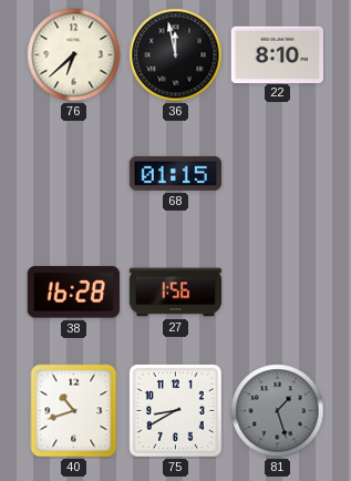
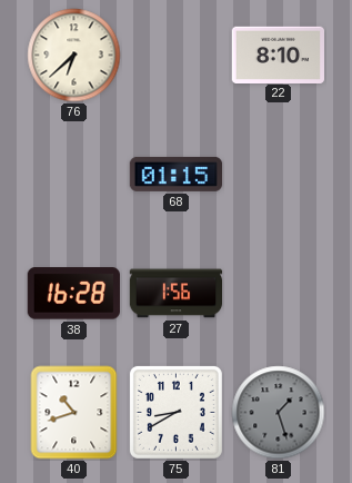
36: 11:58 -> none (176, 55)
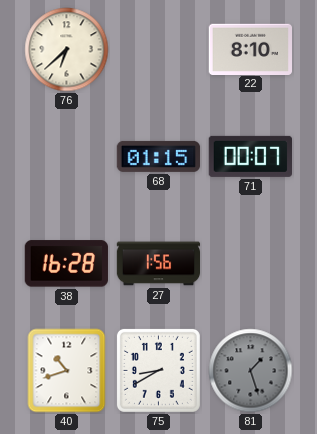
71: none -> 00:07 (250, 156)
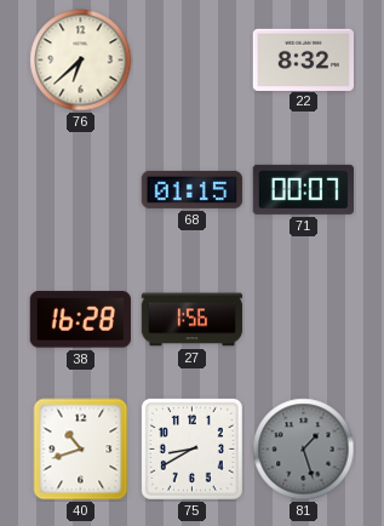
22: 8:10 -> 8:32 (303, 59)
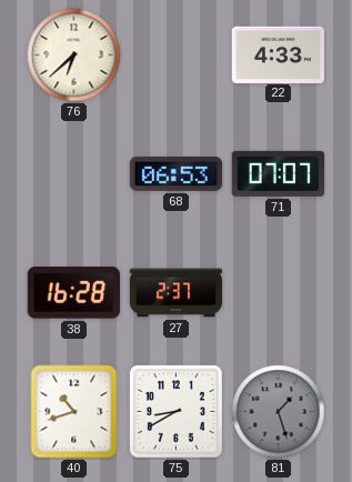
22: 8:32 -> 4:33 (278, 54)
68: 01:15 -> 06:53 (177, 173)
71: 00:07 -> 07:07 (278, 173)
27: 1:56 -> 2:37 (177, 293)
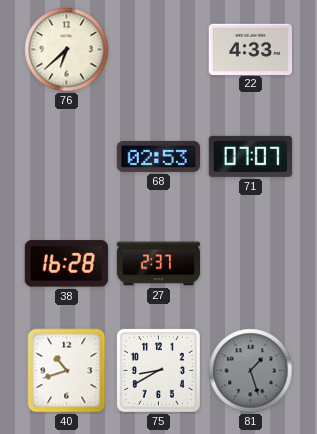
68: 06:53 -> 02:53 (159, 156)
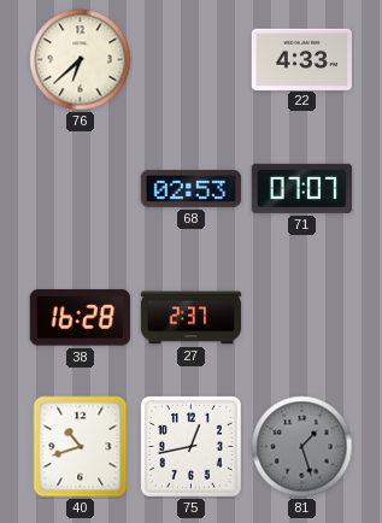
75: 8:40 -> 12:43 (190, 446)
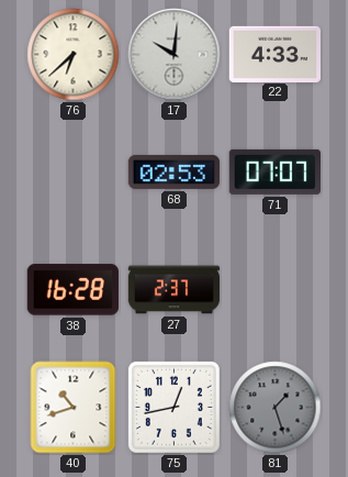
17: none -> 10:01 (175, 55)
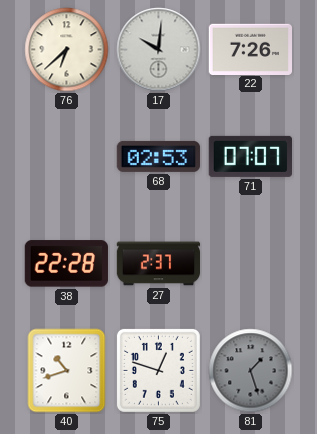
22: 4:33 -> 7:26 (250, 49)
38: 16:28 -> 22:28 (66, 264)
75: 12:43 -> 12:48 (158, 370)
